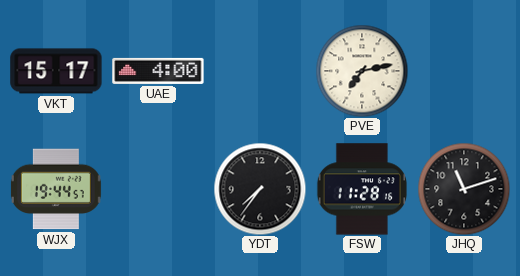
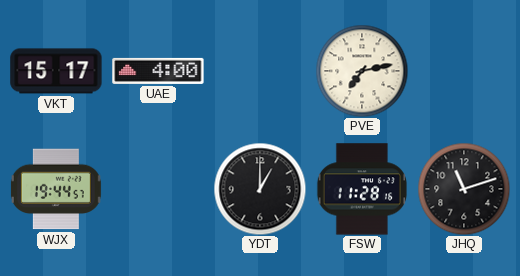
YDT: 7:36 -> 1:00 (260, 189)
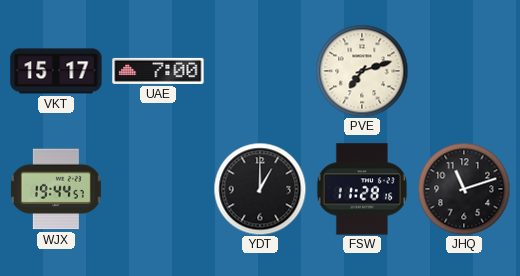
UAE: 4:00 -> 7:00 (158, 71)
PVE: 7:13 -> 7:12 (362, 71)
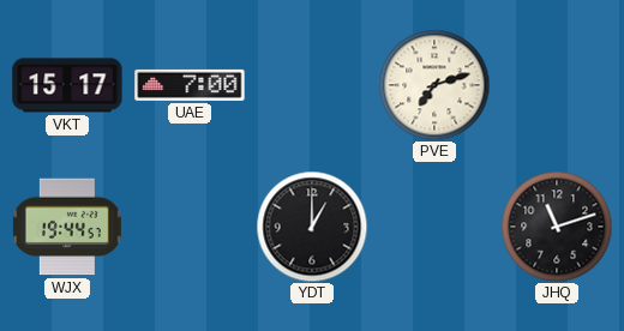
FSW: 11:28 -> none (362, 189)
